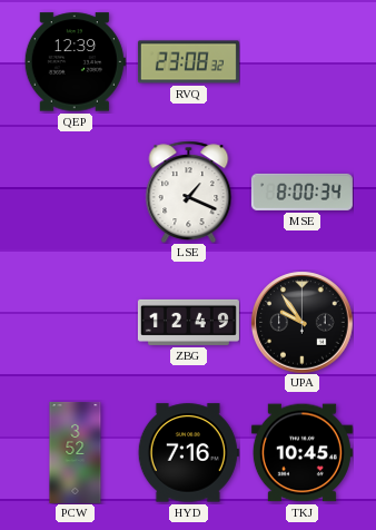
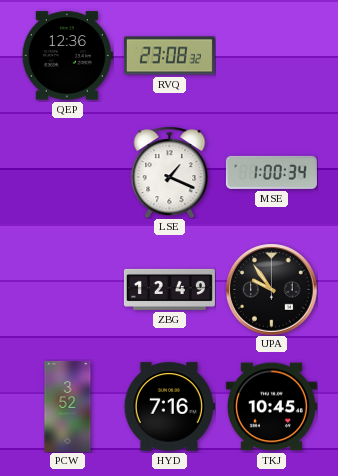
QEP: 12:39 -> 12:36 (67, 56)
MSE: 8:00 -> 1:00 (271, 172)
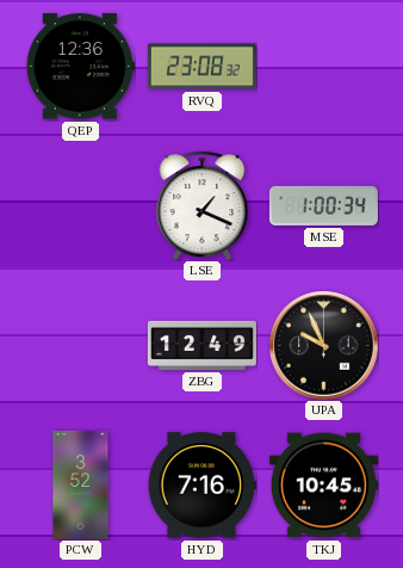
UPA: 9:54 -> 9:56 (323, 345)
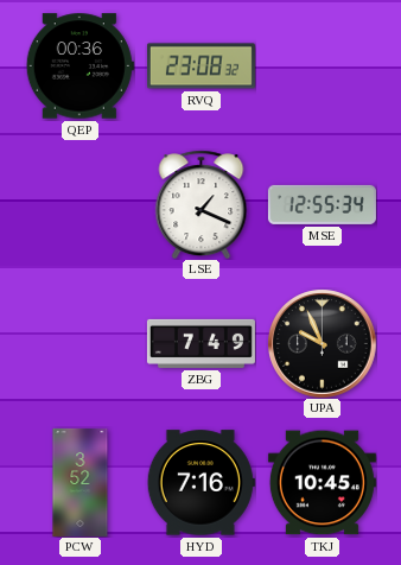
QEP: 12:36 -> 00:36 (79, 66)
MSE: 1:00 -> 12:55 (322, 204)
ZBG: 12:49 -> 7:49 (200, 343)
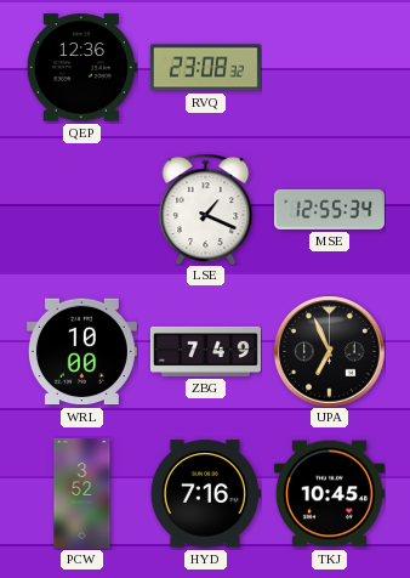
QEP: 00:36 -> 12:36 (81, 68)
WRL: none -> 10:00 (81, 352)
UPA: 9:56 -> 6:56 (329, 351)
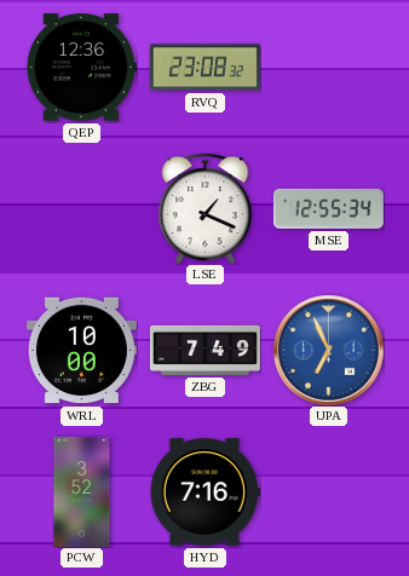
UPA dial: black -> blue (328, 350)
TKJ: 10:45 -> none (329, 494)
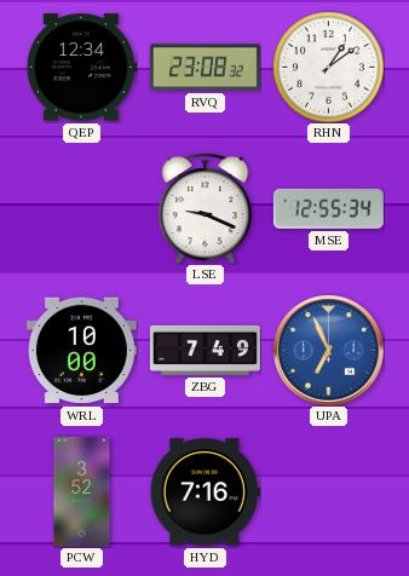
QEP: 12:36 -> 12:34 (81, 68)
RHN: none -> 1:09 (328, 67)
LSE: 1:19 -> 9:19 (206, 208)
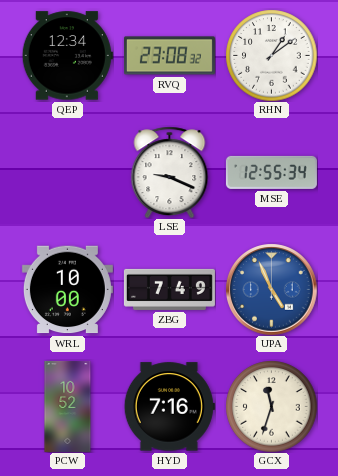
UPA: 6:56 -> 4:56 (271, 289)
PCW: 3:52 -> 10:52 (68, 406)
GCX: none -> 11:33 (271, 406)
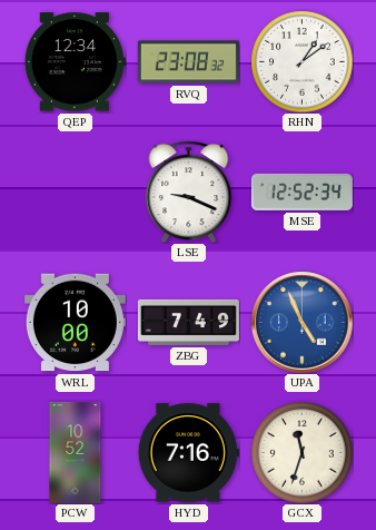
MSE: 12:55 -> 12:52 (301, 192)
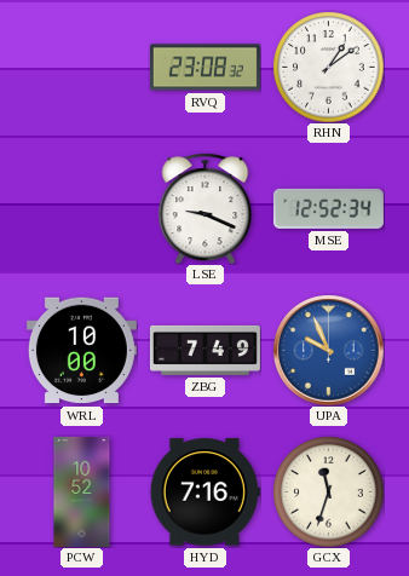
QEP: 12:34 -> none (75, 62)
UPA: 4:56 -> 9:56 (328, 350)
